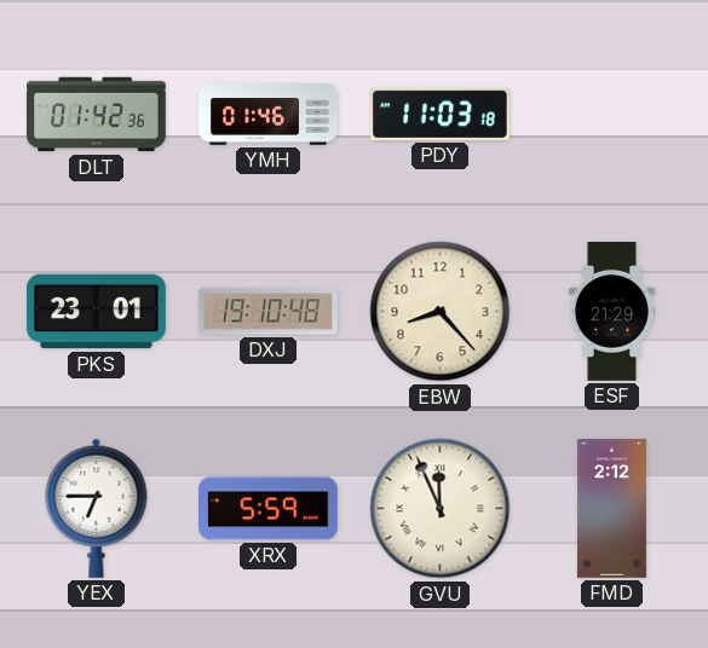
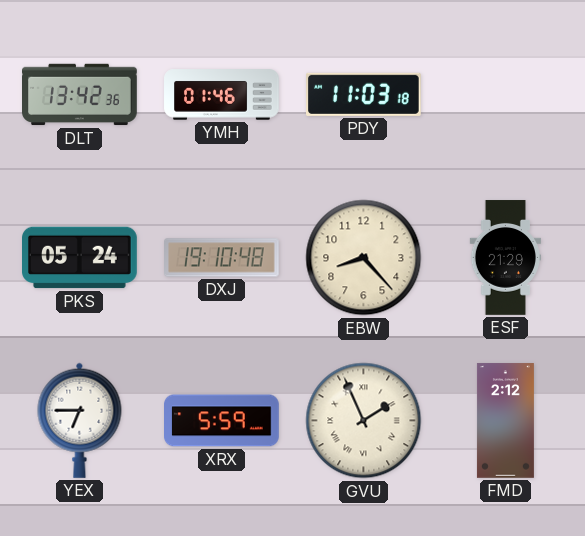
DLT: 01:42 -> 13:42 (80, 95)
PKS: 23:01 -> 05:24 (80, 258)
GVU: 11:56 -> 1:56 (364, 421)
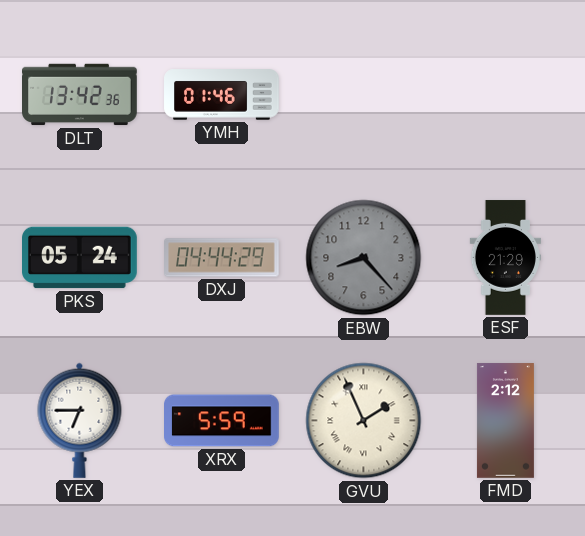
PDY: 11:03 -> none (364, 94)
DXJ: 19:10 -> 04:44 (222, 258)
EBW dial: cream -> grey (364, 258)
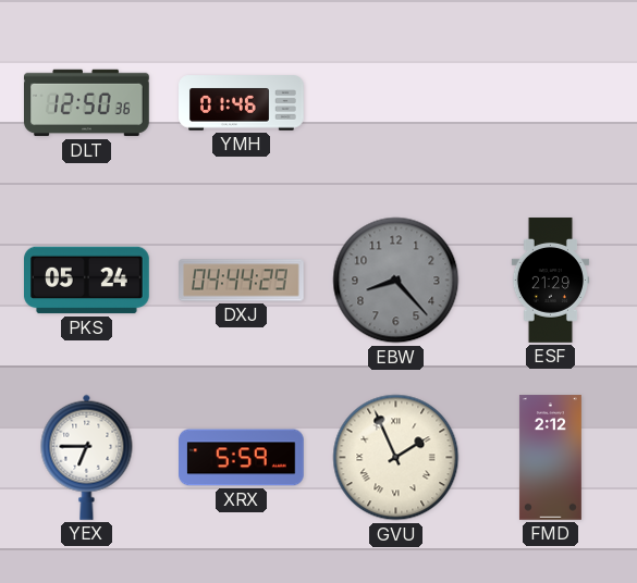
DLT: 13:42 -> 12:50 (87, 103)
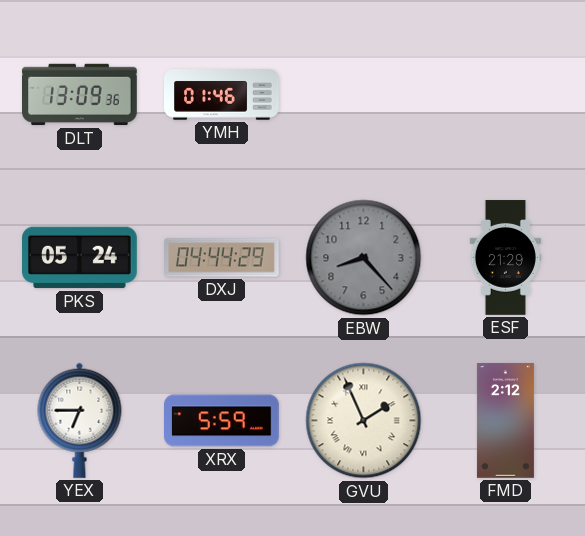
DLT: 12:50 -> 13:09 (80, 95)
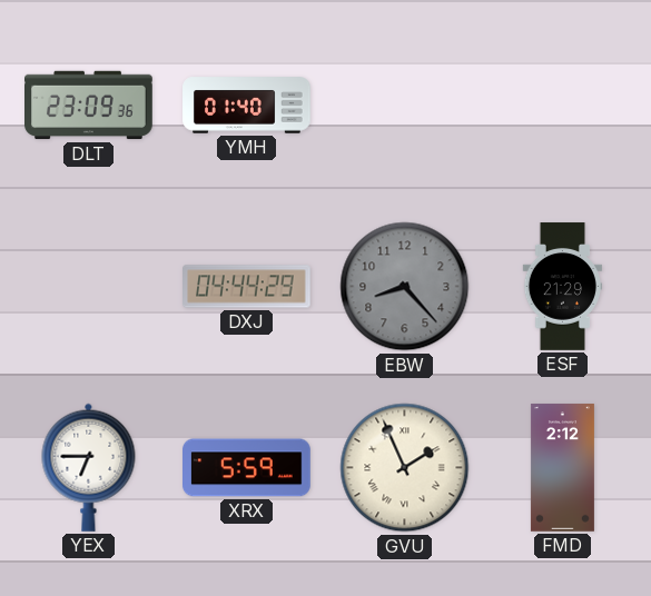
DLT: 13:09 -> 23:09 (89, 106)
YMH: 01:46 -> 01:40 (247, 106)
PKS: 05:24 -> none (80, 258)
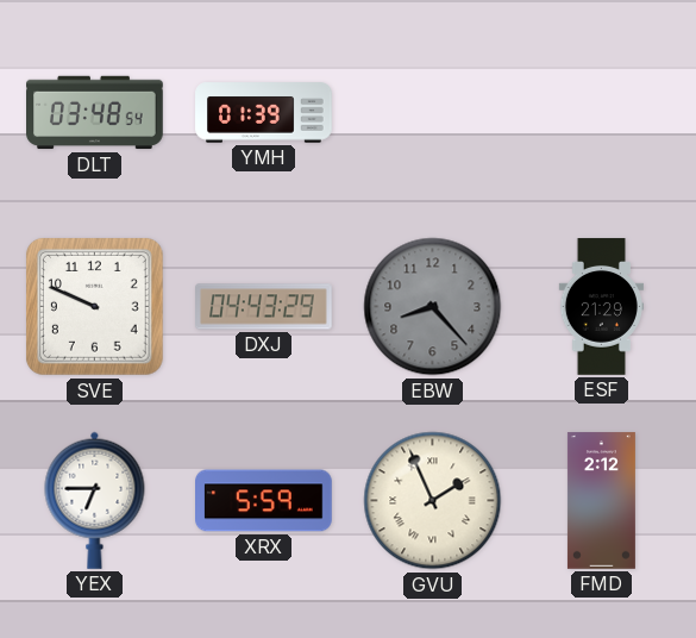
DLT: 23:09 -> 03:48 (95, 113)
YMH: 01:40 -> 01:39 (264, 113)
SVE: none -> 9:49 (94, 306)
DXJ: 04:44 -> 04:43 (264, 307)
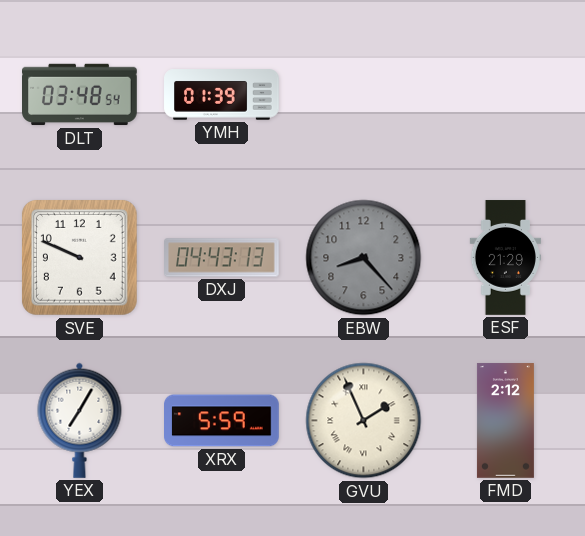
DXJ: 04:43:29 -> 04:43:13 (222, 258)
YEX: 6:45 -> 7:05 (80, 420)
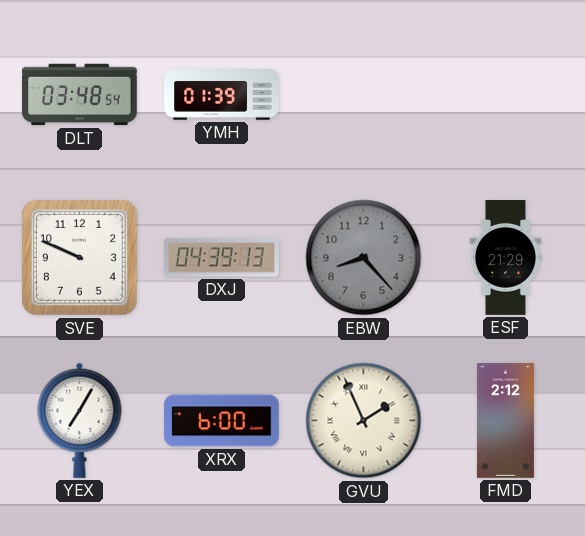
DXJ: 04:43 -> 04:39 (222, 258)
XRX: 5:59 -> 6:00 (222, 421)
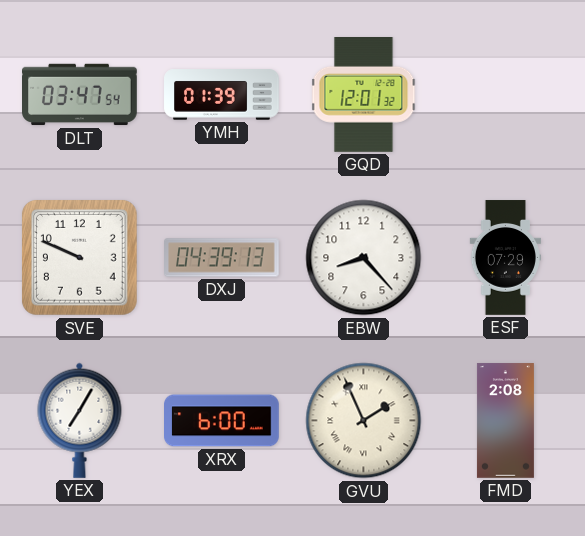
DLT: 03:48 -> 03:47 (80, 95)
GQD: none -> 12:01 (364, 95)
EBW dial: grey -> white (364, 258)
ESF: 21:29 -> 07:29 (505, 258)
FMD: 2:12 -> 2:08 (505, 421)
